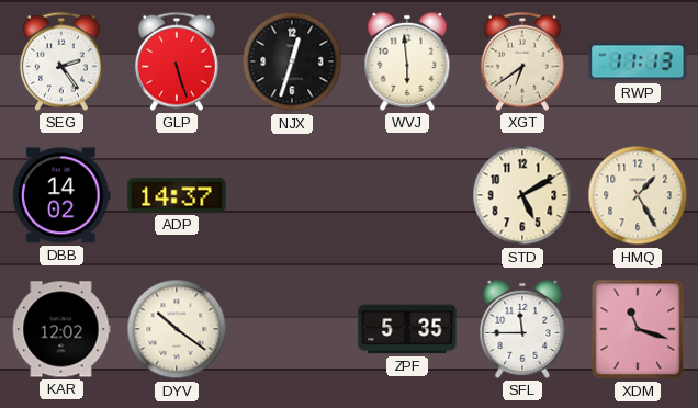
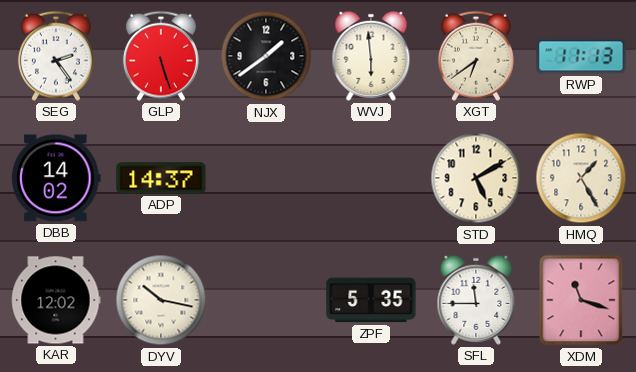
NJX: 12:33 -> 1:39 (266, 56)
DYV: 10:21 -> 10:17 (161, 300)
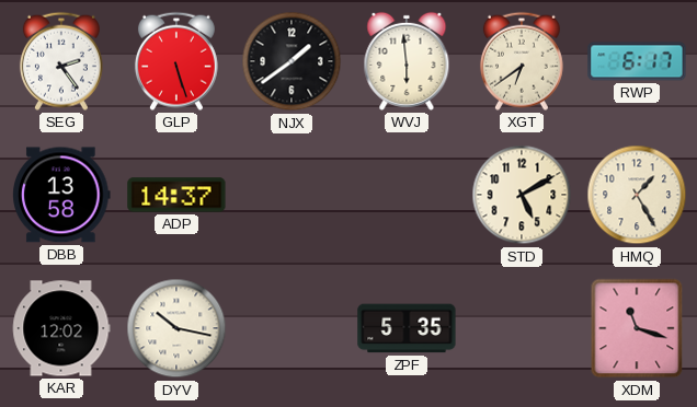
RWP: 11:13 -> 6:17 (637, 61)
DBB: 14:02 -> 13:58 (61, 195)
SFL: 11:45 -> none (476, 300)
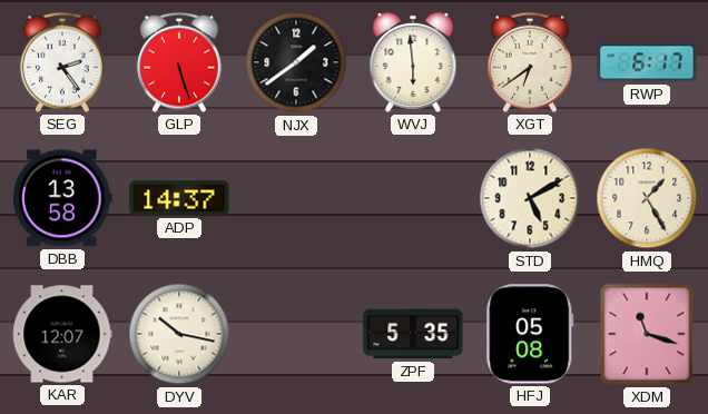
KAR: 12:02 -> 12:07 (62, 334)
HFJ: none -> 05:08 (530, 334)
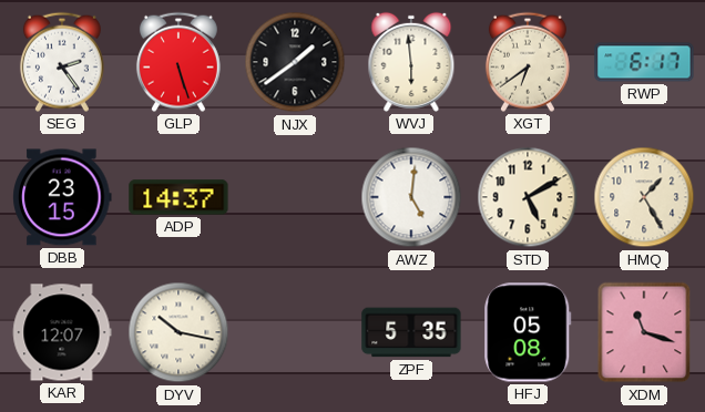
DBB: 13:58 -> 23:15 (62, 197)
AWZ: none -> 5:01 (411, 197)
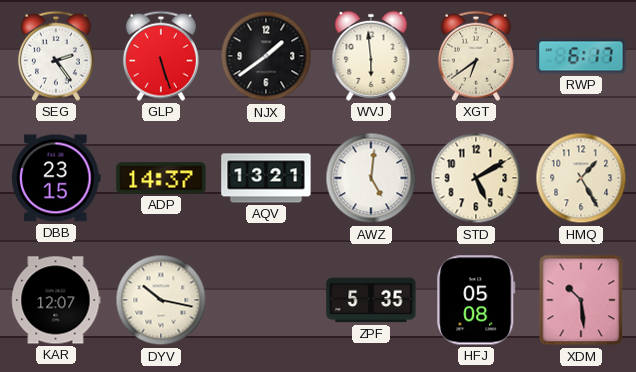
AQV: none -> 13:21 (266, 178)
XDM: 11:18 -> 10:29 (581, 300)
